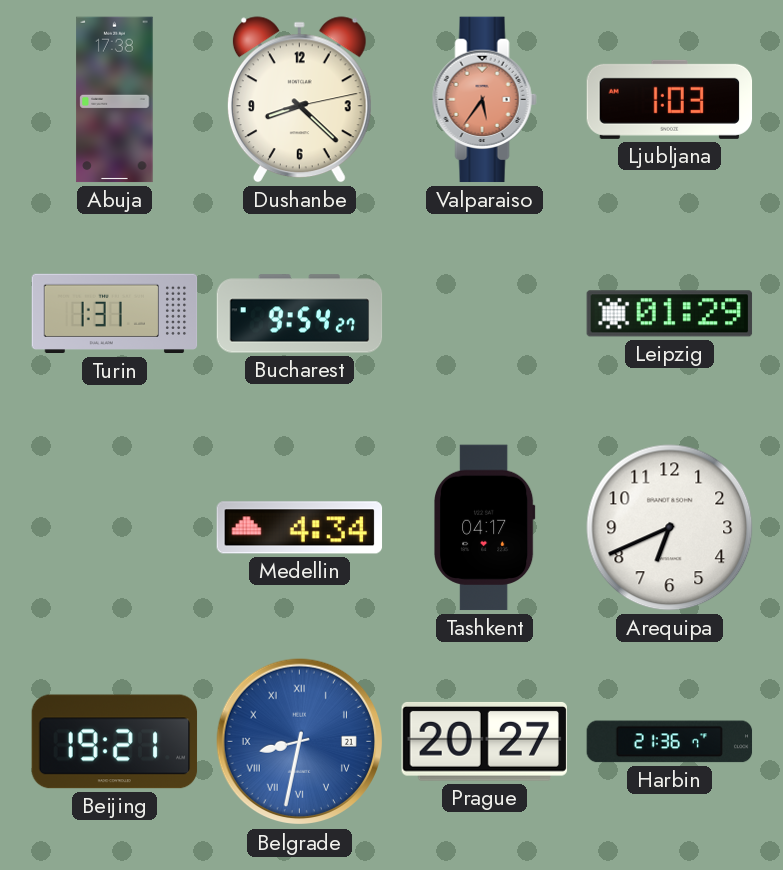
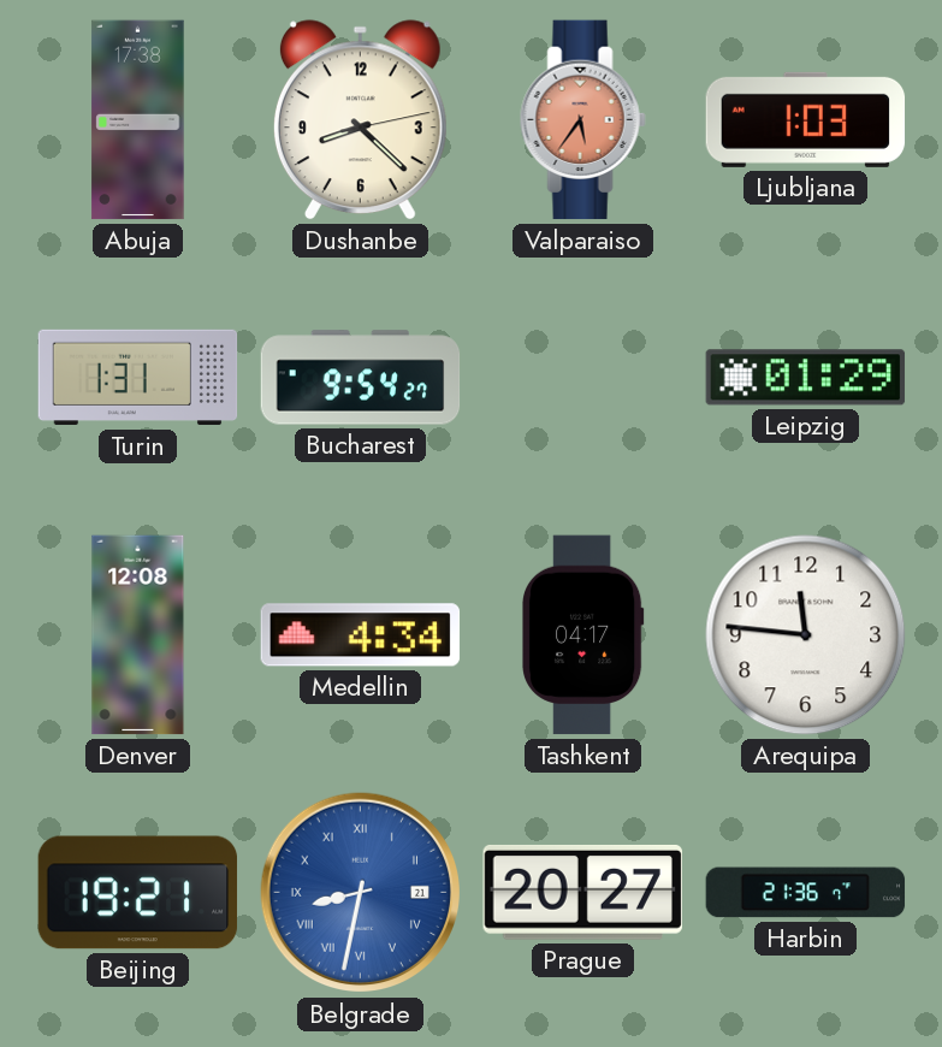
Denver: none -> 12:08 (138, 635)
Arequipa: 6:41 -> 11:46 (806, 635)
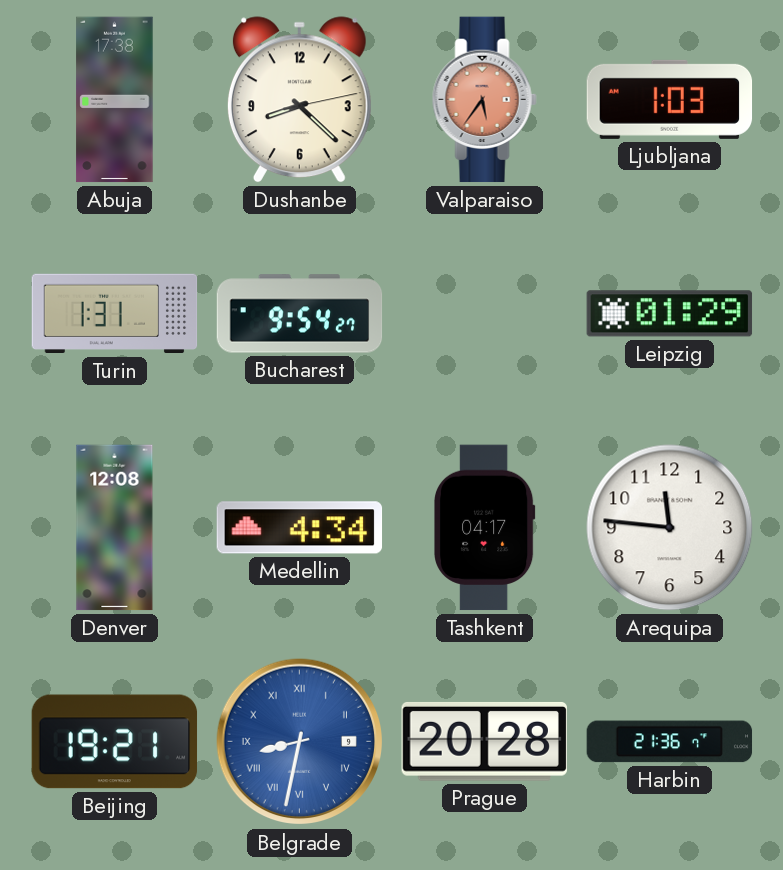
Belgrade date: 21 -> 9 (300, 742)
Prague: 20:27 -> 20:28 (484, 741)
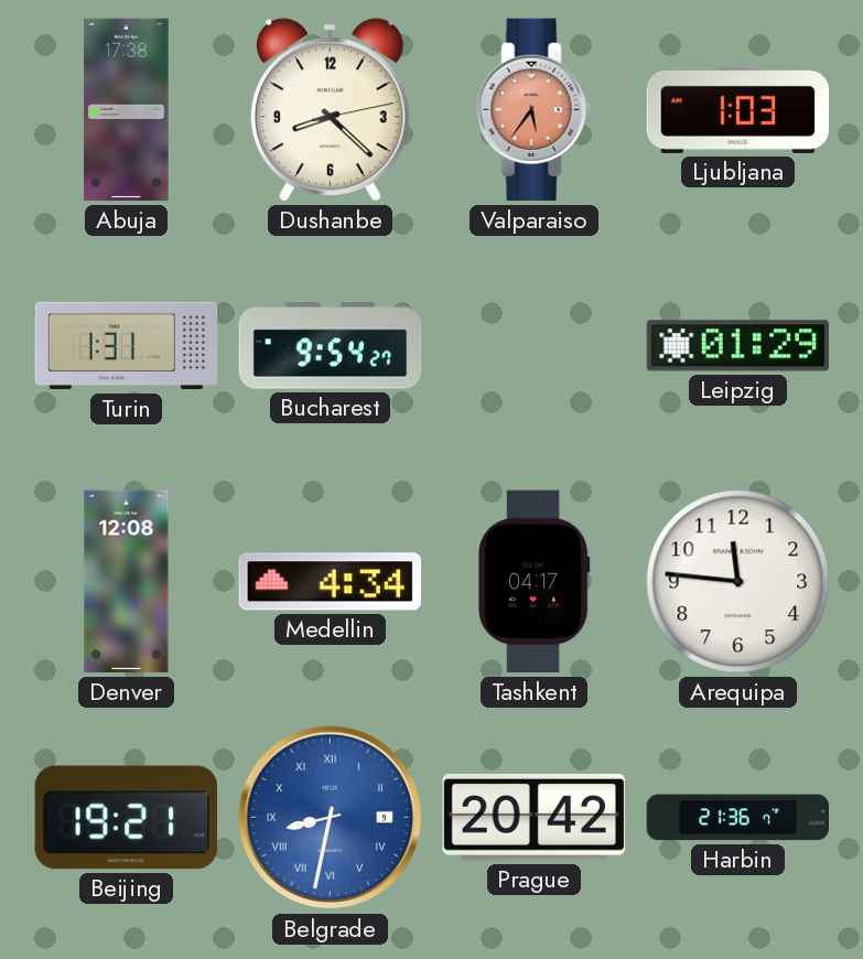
Prague: 20:28 -> 20:42 (533, 817)
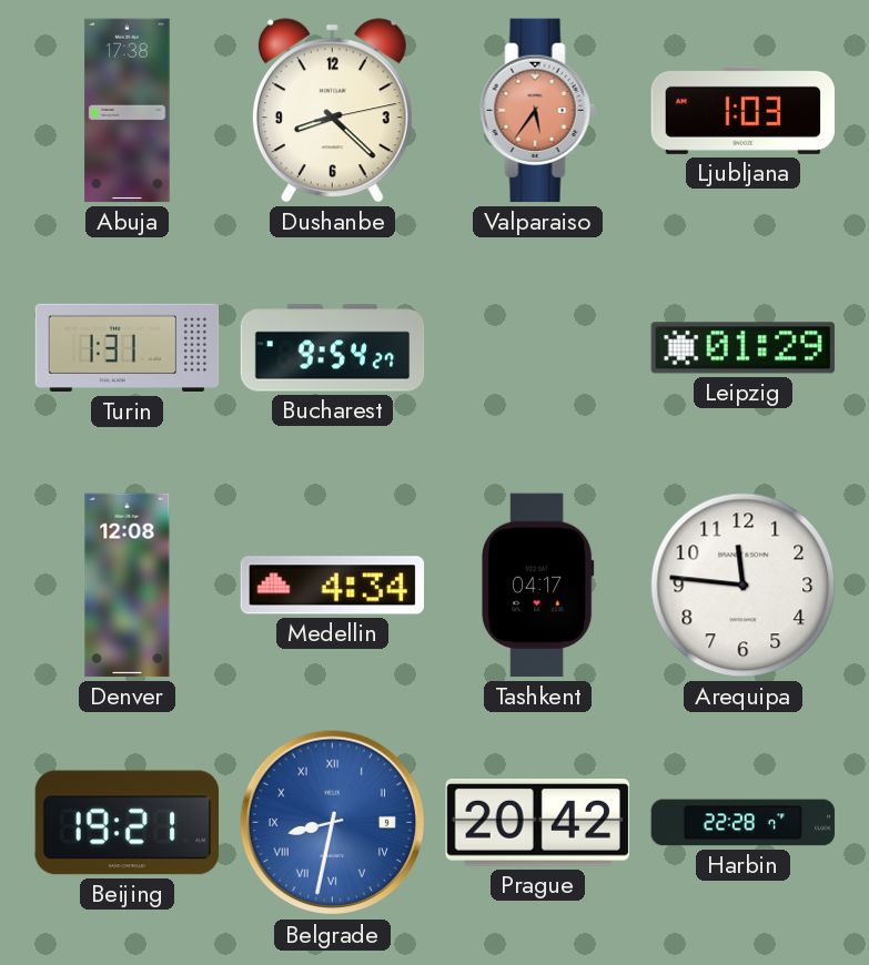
Harbin: 21:36 -> 22:28 (744, 823)
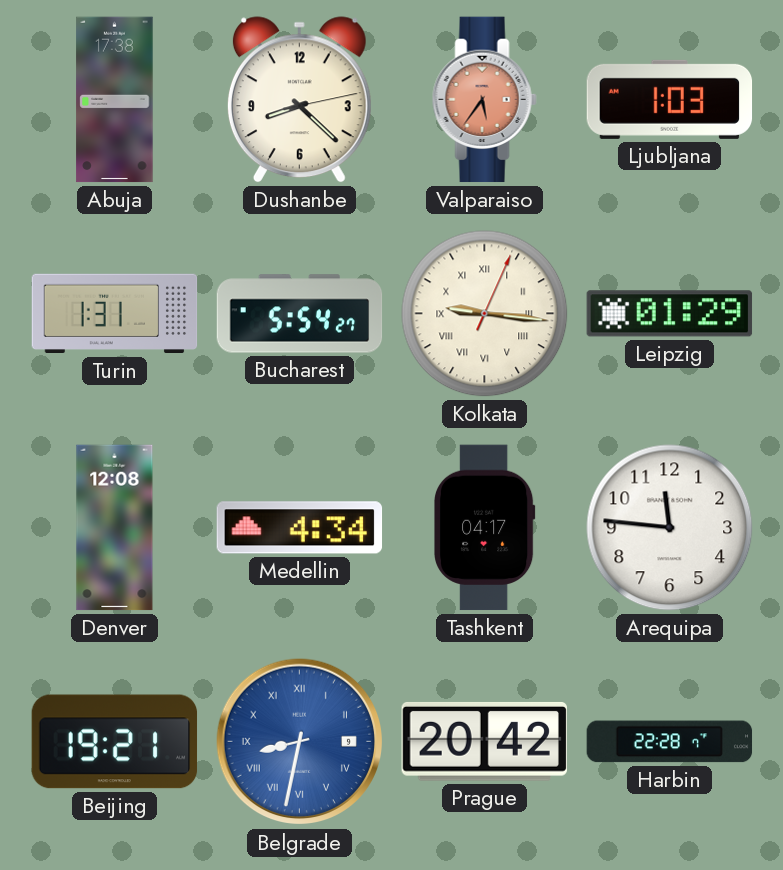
Bucharest: 9:54 -> 5:54 (300, 314)
Kolkata: none -> 9:16 (485, 314)
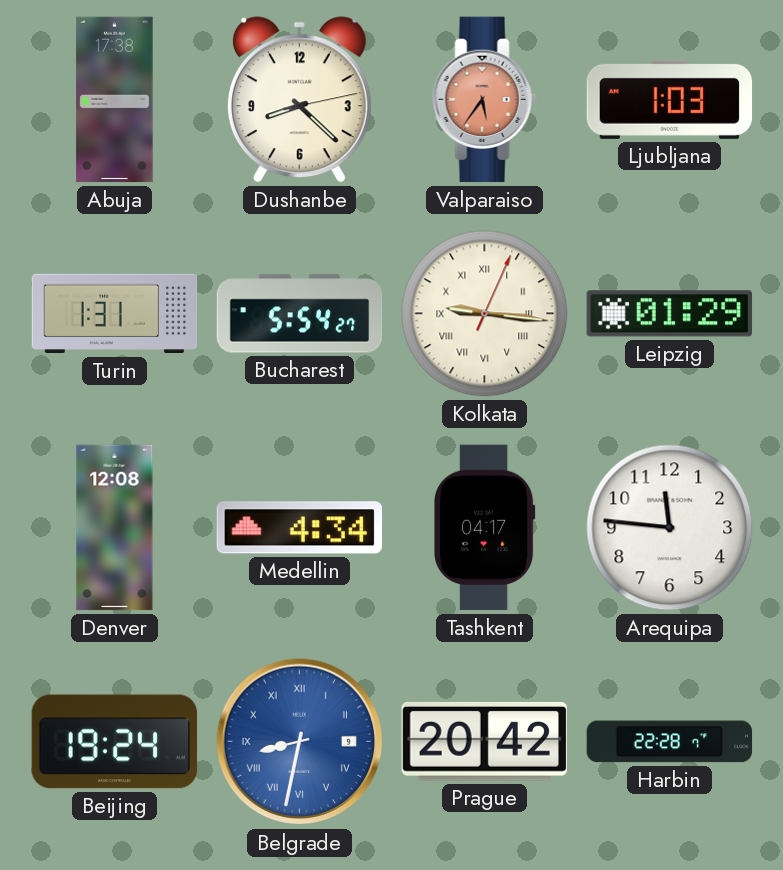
Beijing: 19:21 -> 19:24 (115, 742)
